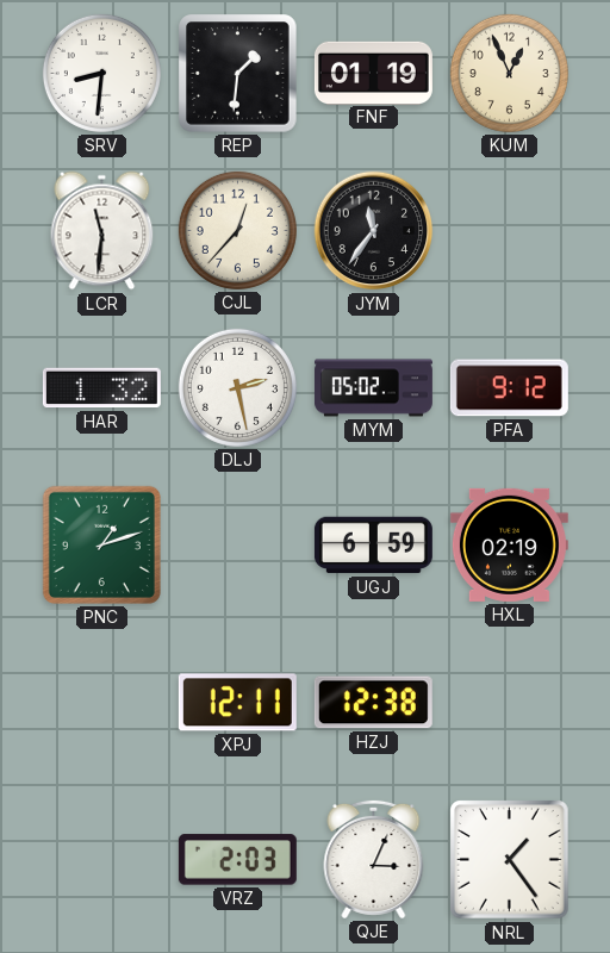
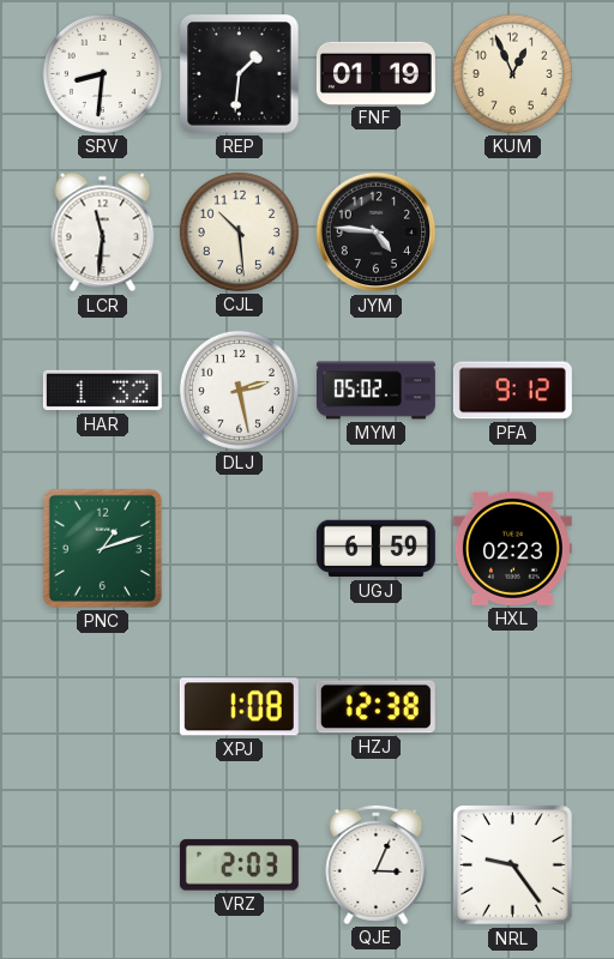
CJL: 12:37 -> 10:29 (239, 231)
JYM: 11:36 -> 4:46 (377, 233)
HXL: 02:19 -> 02:23 (512, 548)
XPJ: 12:11 -> 1:08 (239, 707)
NRL: 1:24 -> 9:24 (513, 865)
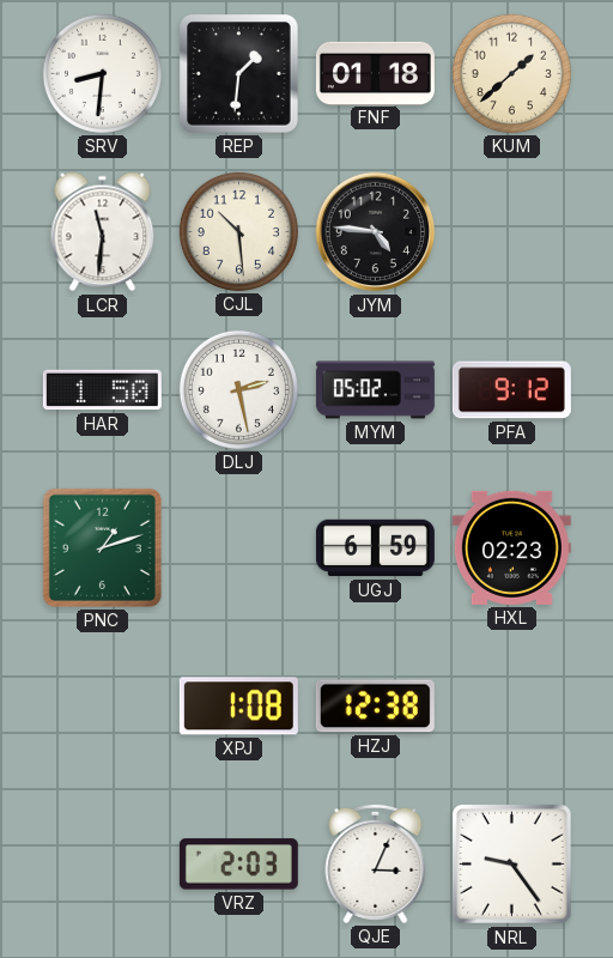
FNF: 01:19 -> 01:18 (375, 73)
KUM: 12:56 -> 1:38 (511, 73)
HAR: 1:32 -> 1:50 (102, 390)
